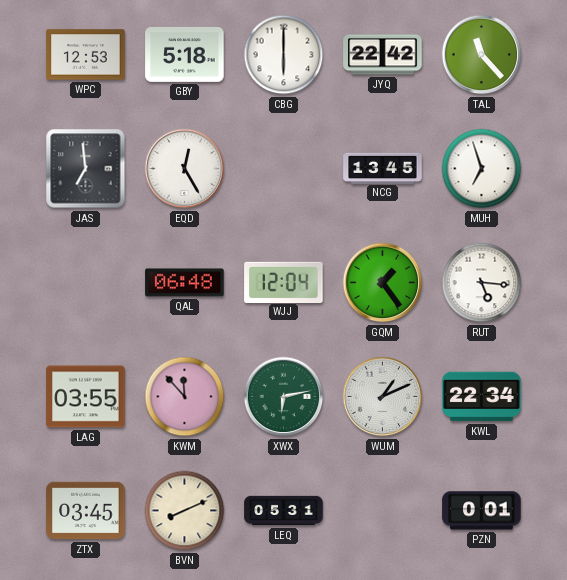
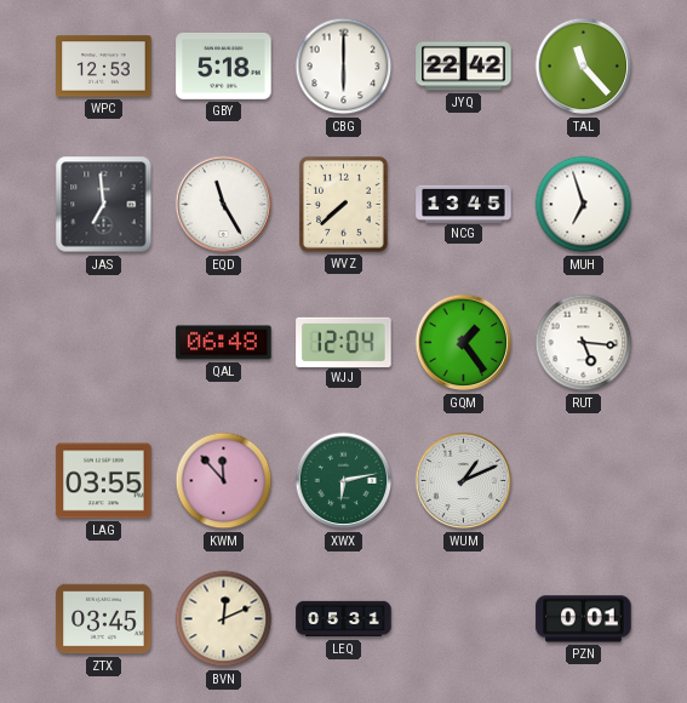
EQD: 12:25 -> 11:25 (224, 205)
WVZ: none -> 7:38 (344, 205)
KWL: 22:34 -> none (482, 397)
BVN: 8:11 -> 12:11 (224, 619)
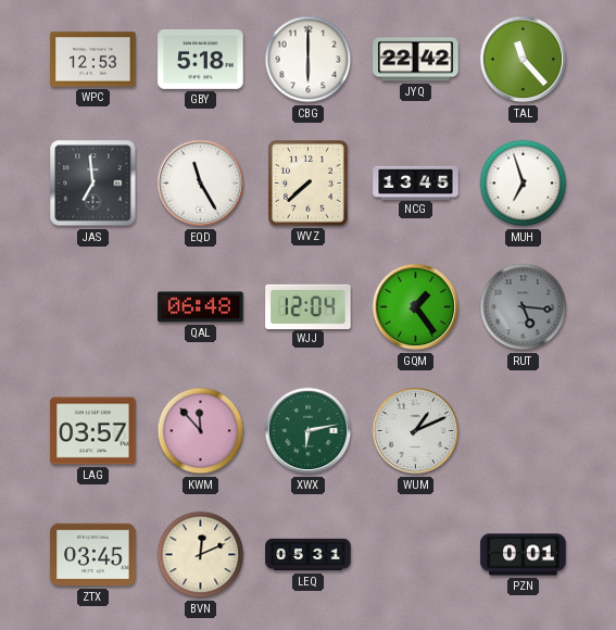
RUT dial: white -> grey (524, 307)
LAG: 03:55 -> 03:57 (93, 431)
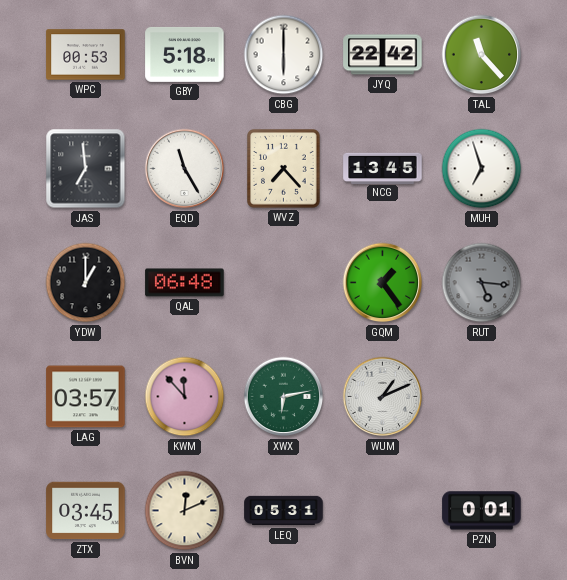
WPC: 12:53 -> 00:53 (86, 55)
WVZ: 7:38 -> 7:23 (284, 169)
YDW: none -> 1:00 (86, 283)
WJJ: 12:04 -> none (309, 306)
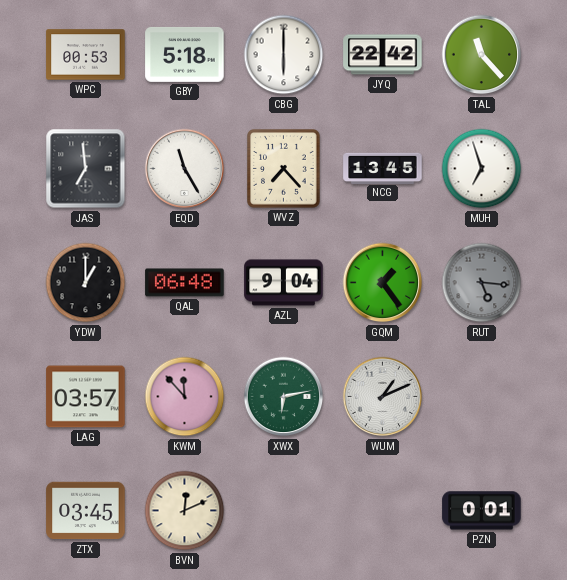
AZL: none -> 9:04 (284, 283)
LEQ: 05:31 -> none (284, 511)
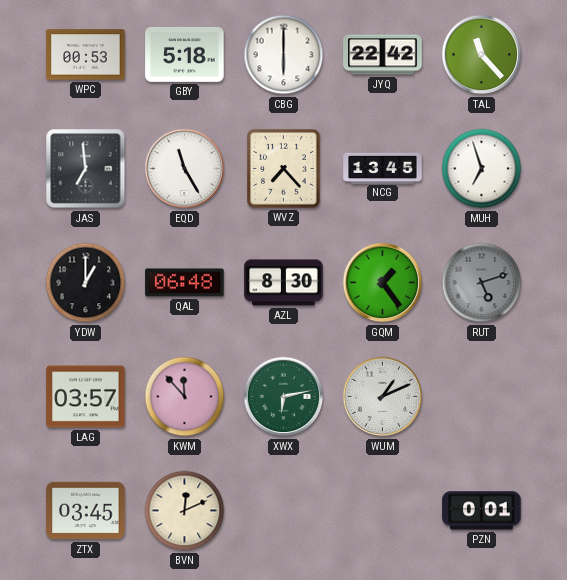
AZL: 9:04 -> 8:30 (284, 283)
RUT: 5:16 -> 5:12 (482, 283)
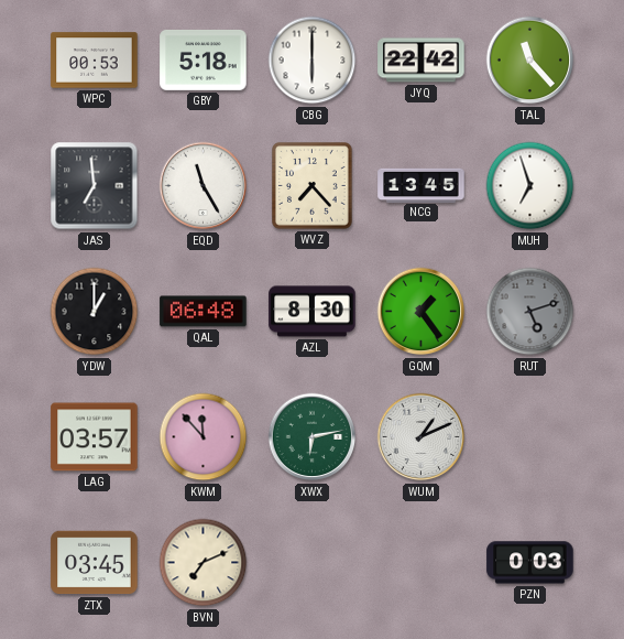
BVN: 12:11 -> 7:11 (204, 563)
PZN: 0:01 -> 0:03 (530, 563)
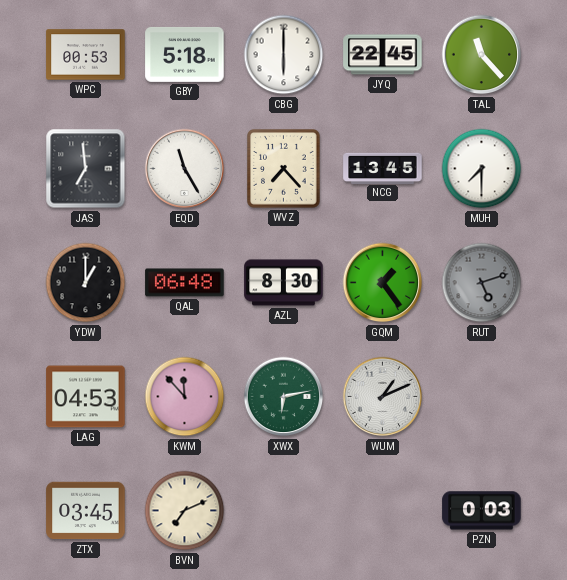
JYQ: 22:42 -> 22:45 (383, 55)
MUH: 6:57 -> 7:30 (482, 169)
LAG: 03:57 -> 04:53 (86, 397)
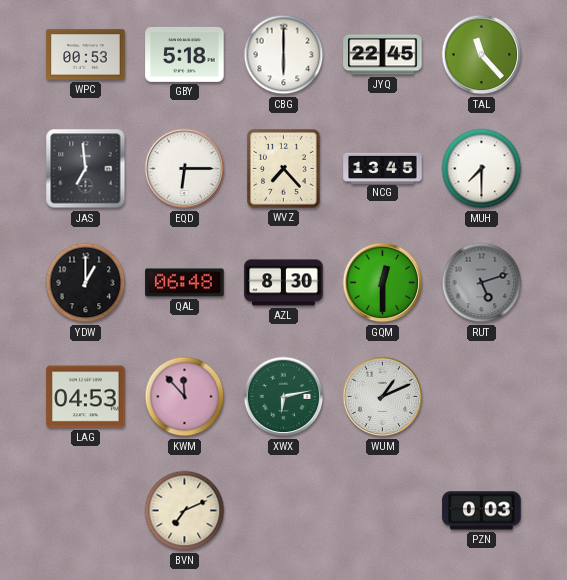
EQD: 11:25 -> 6:15 (185, 169)
GQM: 1:24 -> 12:30 (383, 283)
ZTX: 03:45 -> none (86, 511)
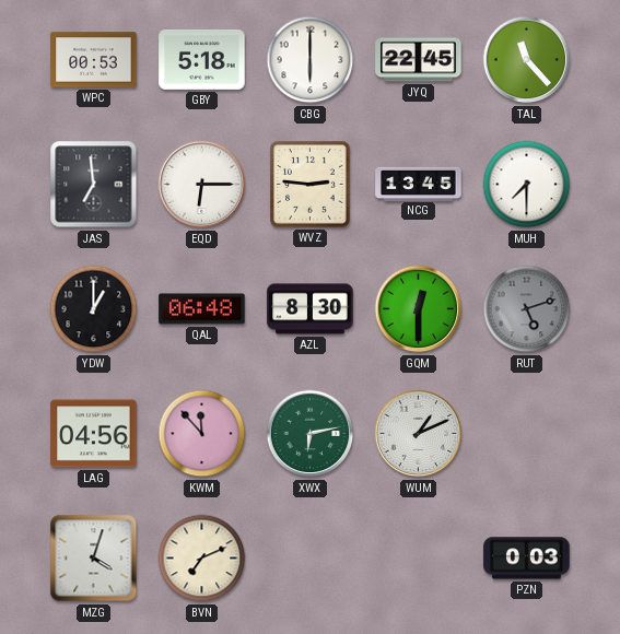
WVZ: 7:23 -> 2:46 (311, 185)
LAG: 04:53 -> 04:56 (94, 434)
MZG: none -> 4:03 (94, 559)
